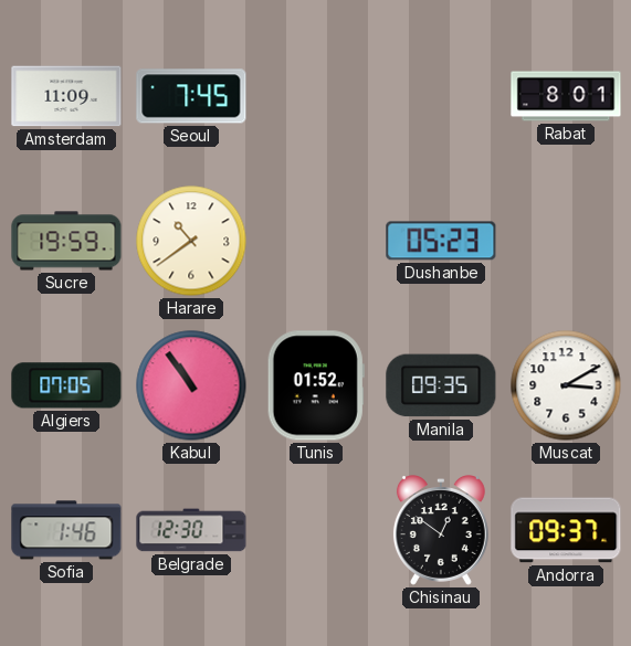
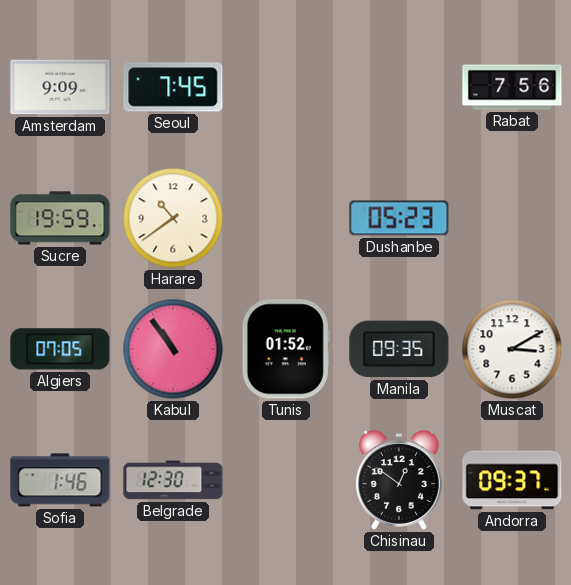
Amsterdam: 11:09 -> 9:09 (60, 87)
Rabat: 8:01 -> 7:56 (512, 87)
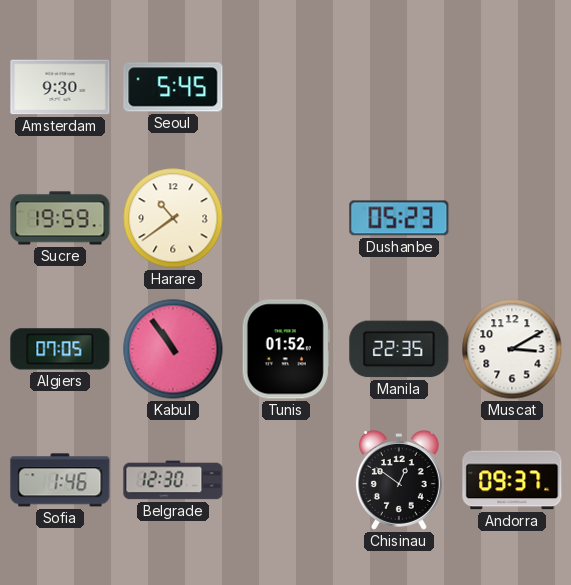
Amsterdam: 9:09 -> 9:30 (60, 87)
Seoul: 7:45 -> 5:45 (173, 87)
Rabat: 7:56 -> none (512, 87)
Manila: 09:35 -> 22:35 (399, 349)
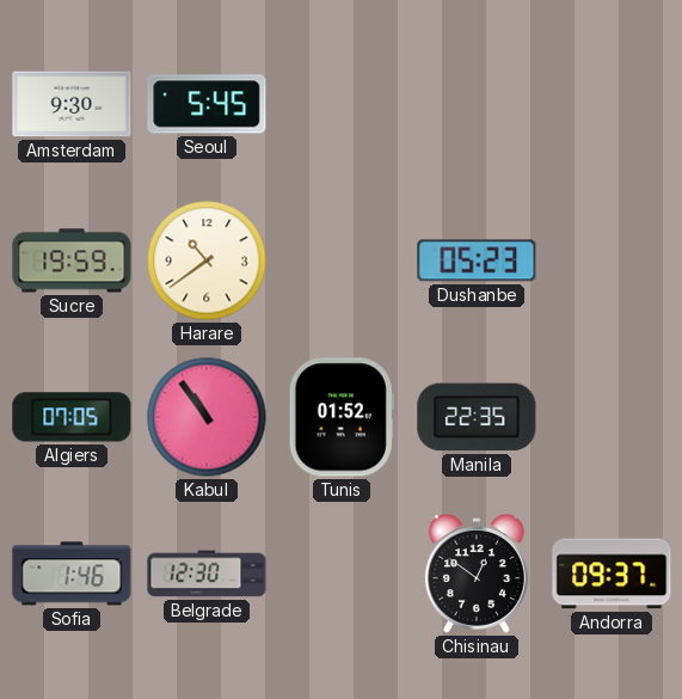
Muscat: 3:10 -> none (512, 349)
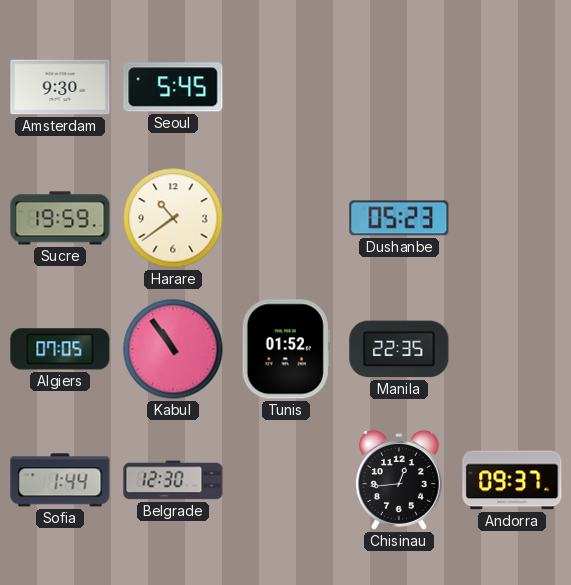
Sofia: 1:46 -> 1:44 (60, 480)
Chisinau: 12:51 -> 12:44 (399, 481)
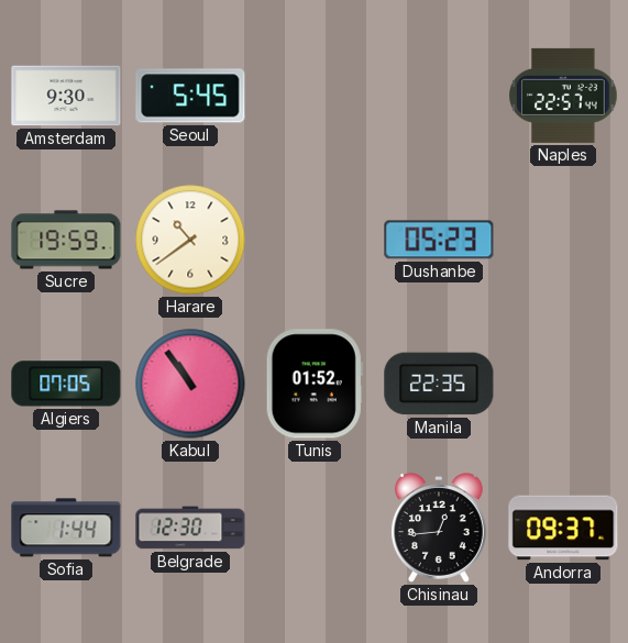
Naples: none -> 22:57 (564, 96)
